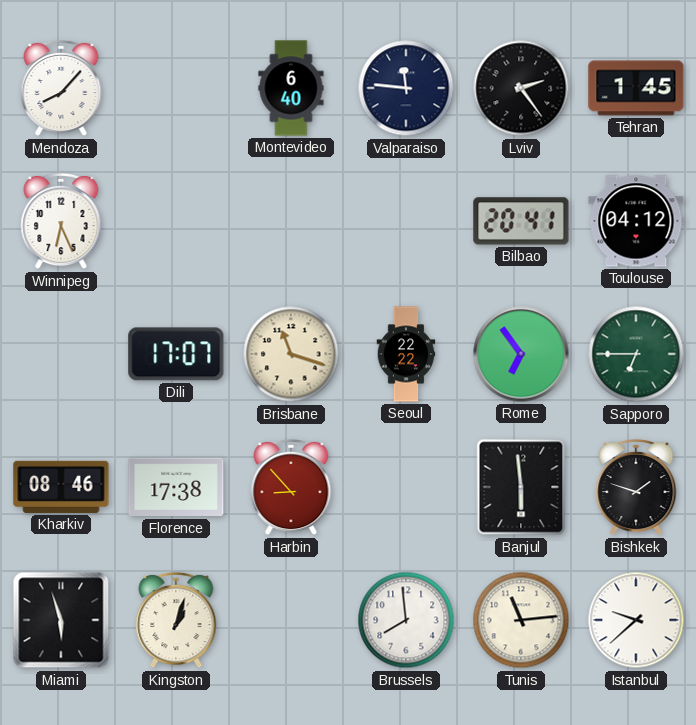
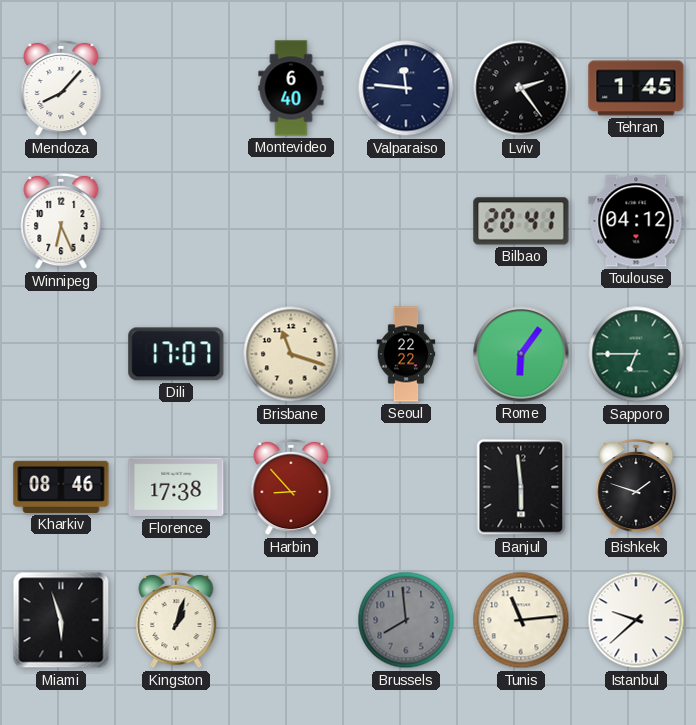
Rome: 6:54 -> 6:06 (521, 354)
Brussels dial: white -> grey (406, 620)
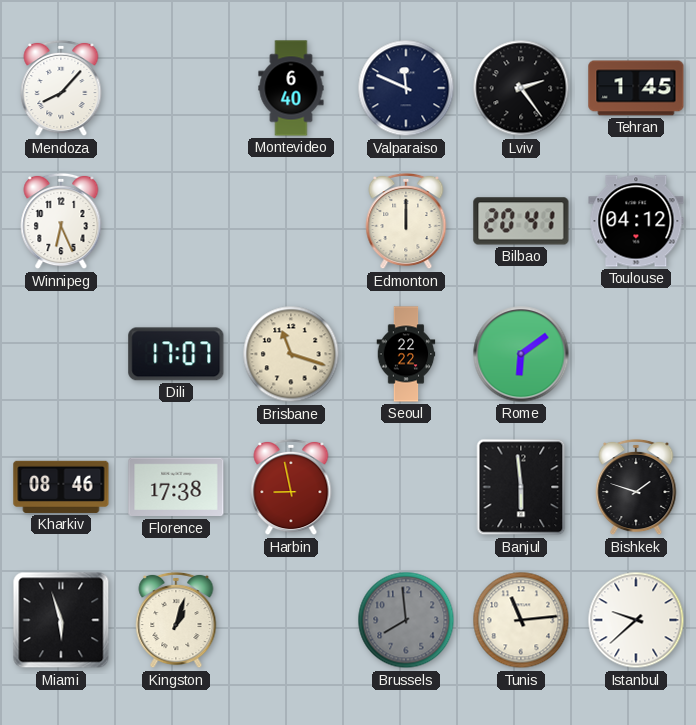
Valparaiso: 11:46 -> 11:49 (406, 88)
Edmonton: none -> 12:00 (406, 221)
Rome: 6:06 -> 6:09 (521, 354)
Sapporo: 6:45 -> none (636, 354)
Harbin: 8:53 -> 8:58 (291, 487)
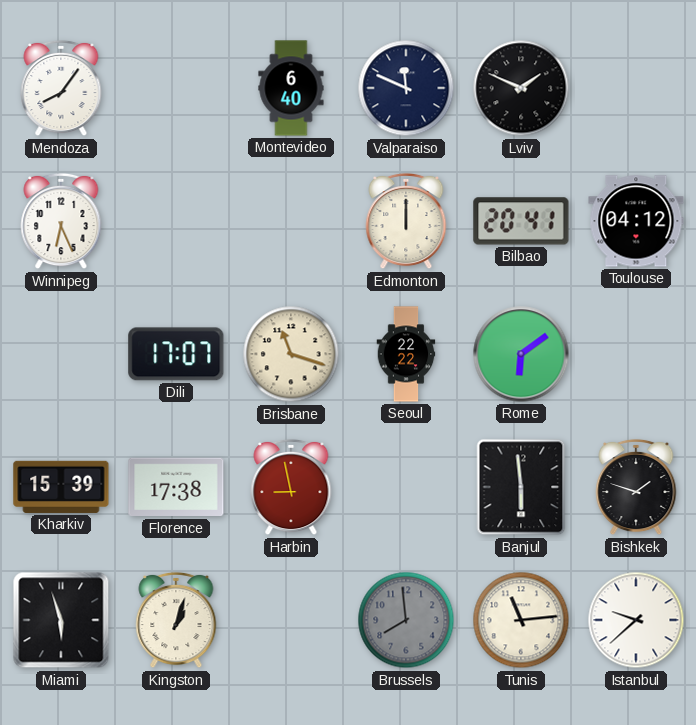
Mendoza: 8:07 -> 8:06 (61, 88)
Lviv: 2:24 -> 1:49 (521, 88)
Tehran: 1:45 -> none (636, 88)
Kharkiv: 08:46 -> 15:39 (61, 487)
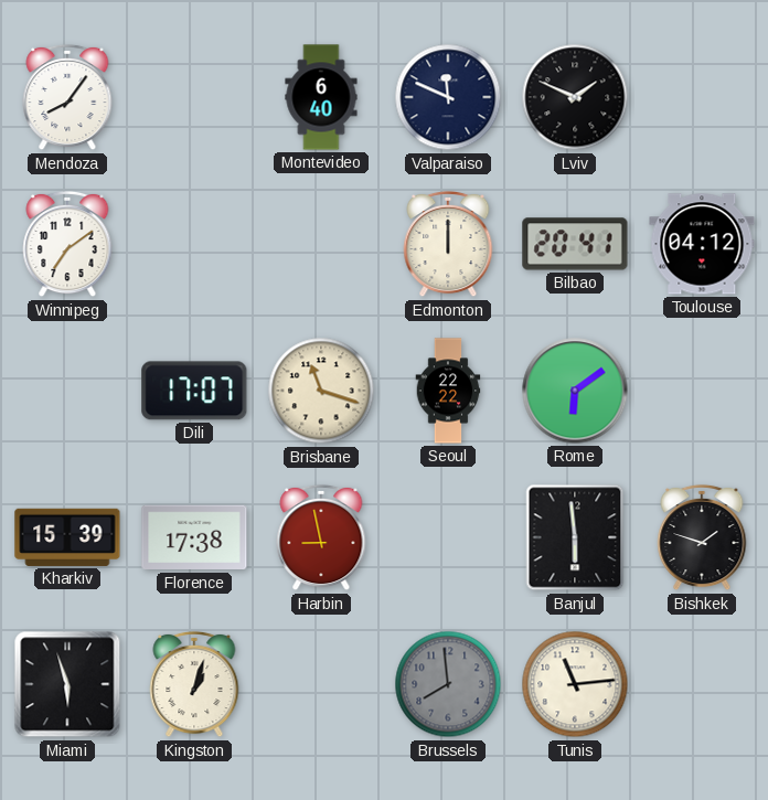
Winnipeg: 6:26 -> 7:09 (67, 244)
Istanbul: 9:38 -> none (636, 620)
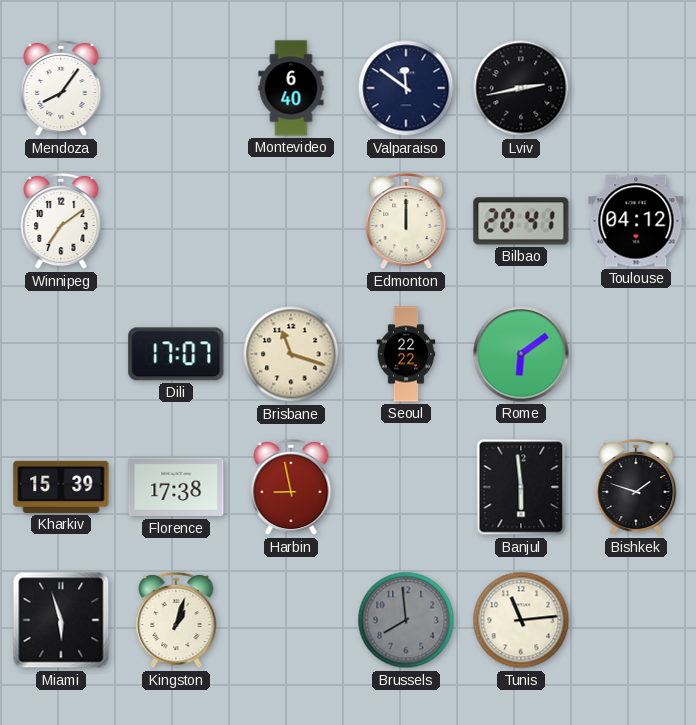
Valparaiso: 11:49 -> 11:51 (406, 88)
Lviv: 1:49 -> 2:43 (521, 88)
